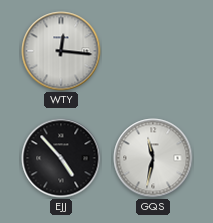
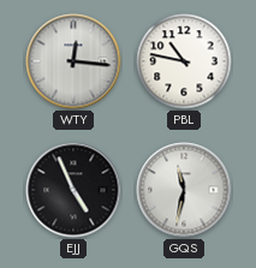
PBL: none -> 10:47 (184, 61)
EJJ: 4:53 -> 4:56 (73, 190)
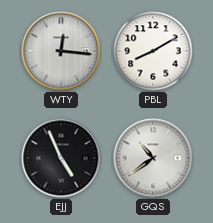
PBL: 10:47 -> 8:10 (153, 51)
GQS: 11:32 -> 10:39 (153, 158)
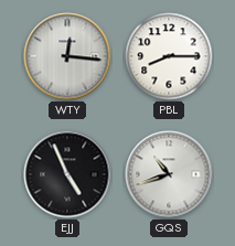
PBL: 8:10 -> 8:15 (169, 56)
GQS: 10:39 -> 10:42 (169, 174)
